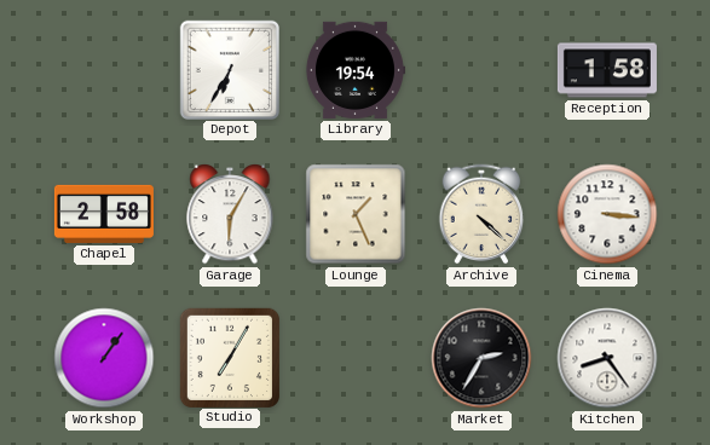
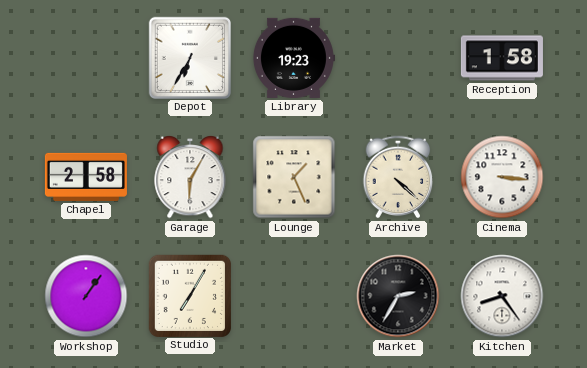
Library: 19:54 -> 19:23 (294, 58)
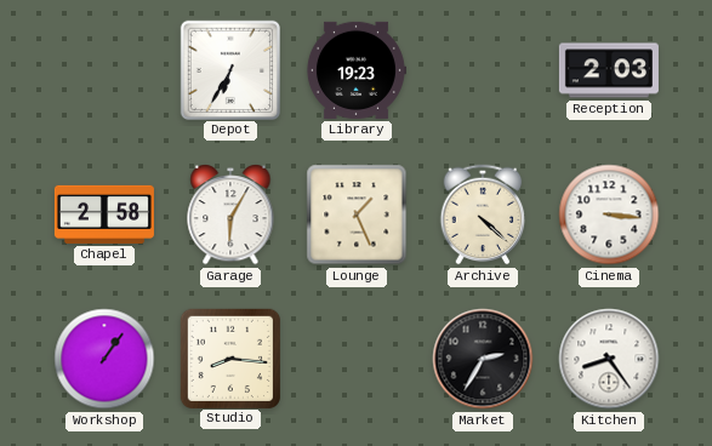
Reception: 1:58 -> 2:03 (609, 70)
Studio: 7:05 -> 8:16 (229, 358)
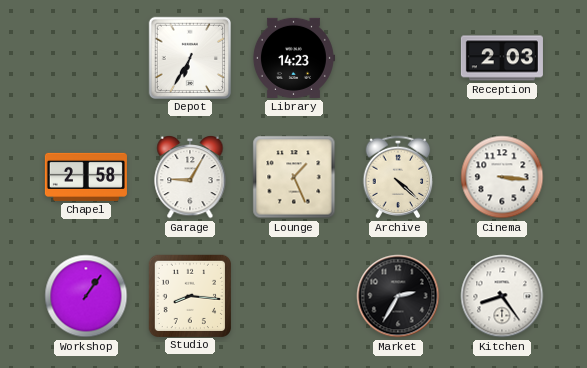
Library: 19:23 -> 14:23 (294, 58)
Garage: 6:05 -> 9:05 (190, 177)
